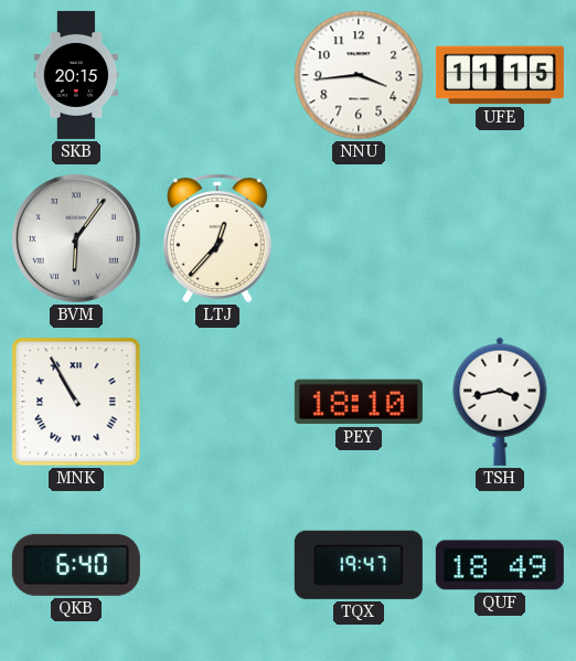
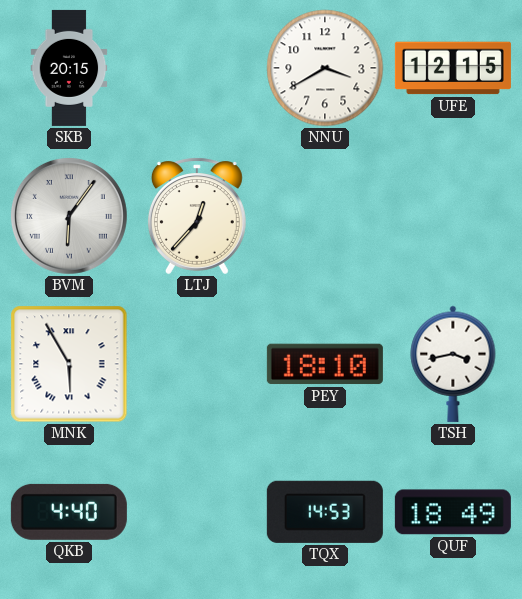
NNU: 3:44 -> 3:40 (325, 68)
UFE: 11:15 -> 12:15 (453, 68)
MNK: 10:55 -> 5:55 (69, 364)
QKB: 6:40 -> 4:40 (69, 512)
TQX: 19:47 -> 14:53 (325, 512)
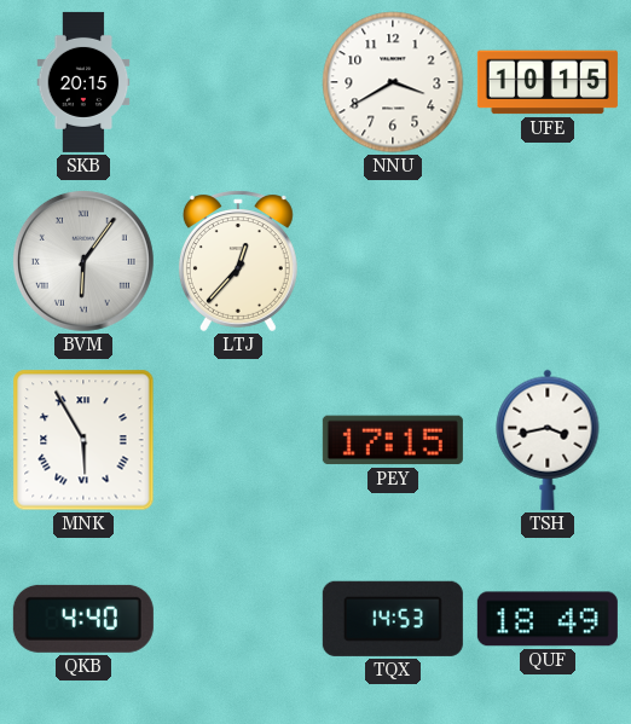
UFE: 12:15 -> 10:15 (548, 82)
PEY: 18:10 -> 17:15 (393, 440)
